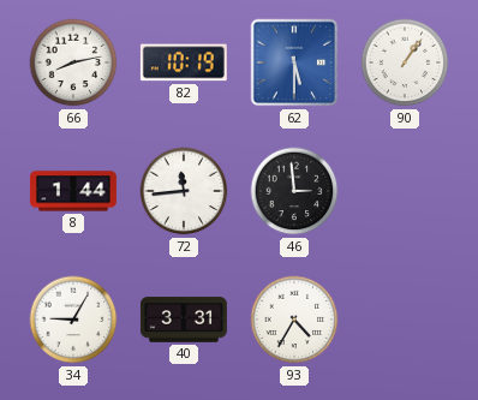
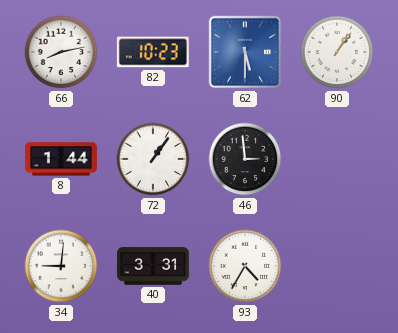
82: 10:19 -> 10:23 (153, 52)
72: 11:44 -> 1:06 (153, 159)
34: 9:05 -> 9:01 (61, 266)
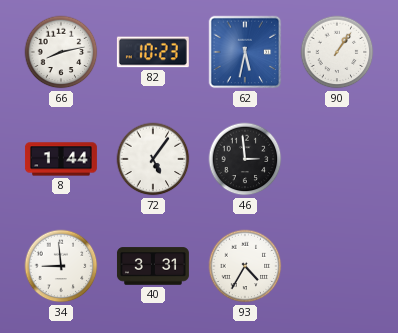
62: 5:30 -> 5:32 (245, 52)
72: 1:06 -> 5:06 (153, 159)
34: 9:01 -> 8:59 (61, 266)
